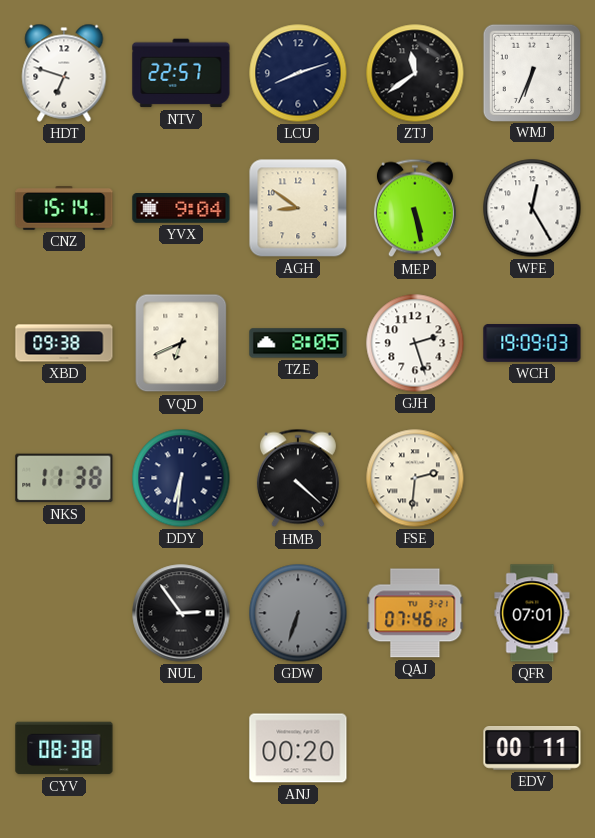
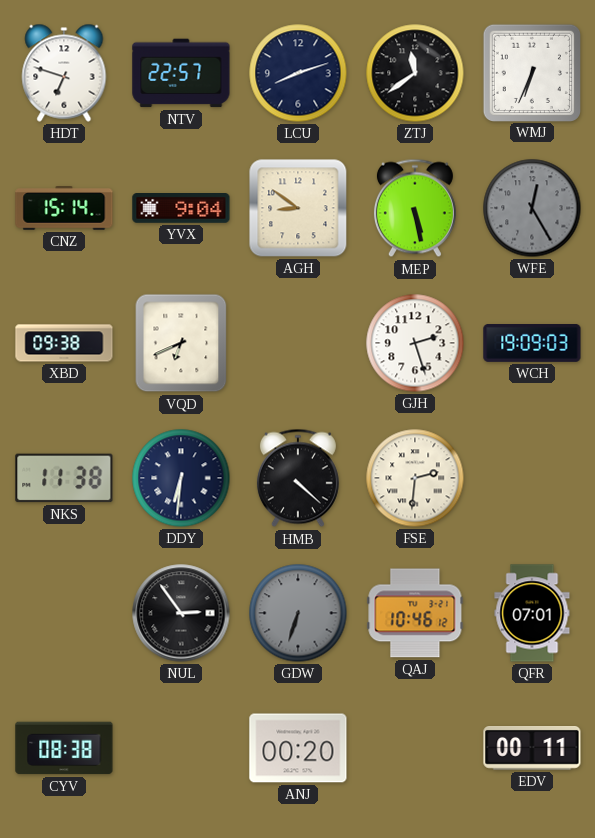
WFE dial: white -> grey (532, 208)
TZE: 8:05 -> none (298, 343)
QAJ: 07:46 -> 10:46 (415, 613)
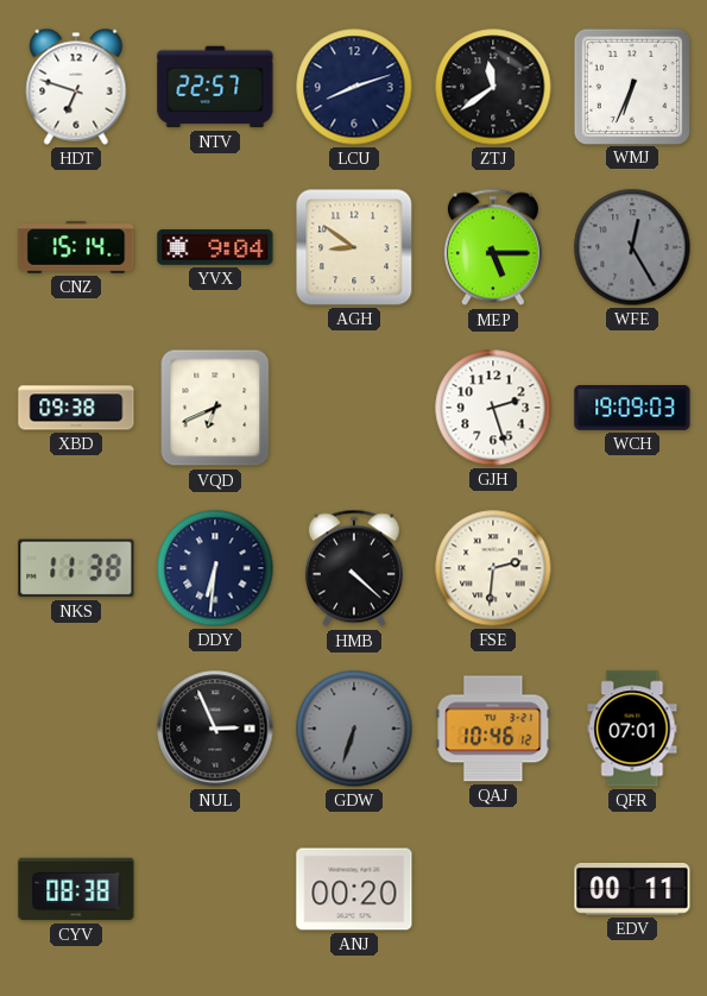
MEP: 5:28 -> 5:15 (493, 247)
NUL: 2:54 -> 2:56 (215, 729)
